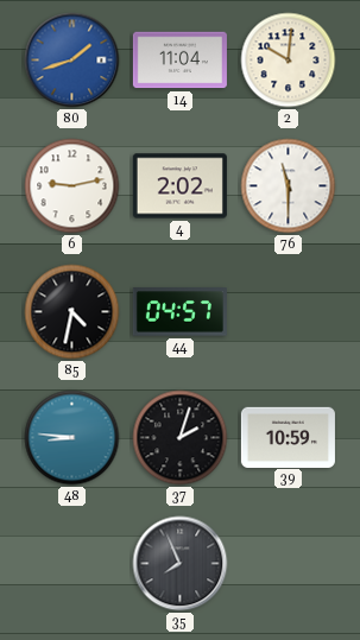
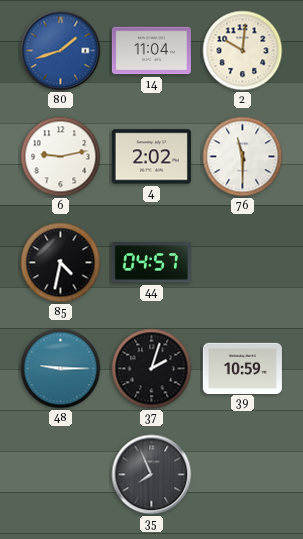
48: 8:46 -> 9:15 (61, 369)
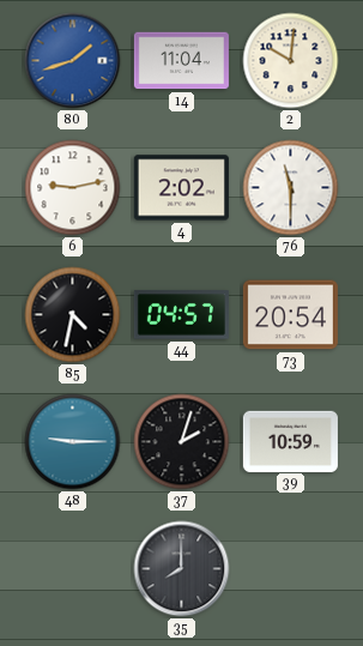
73: none -> 20:54 (290, 315)
35: 7:56 -> 8:00 (182, 569)
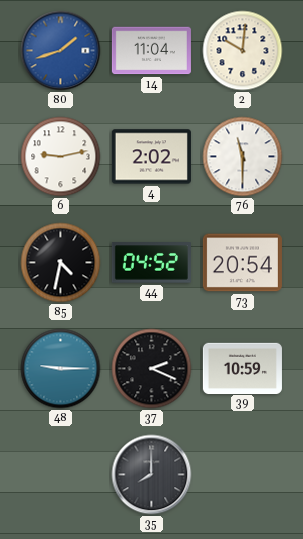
44: 04:57 -> 04:52 (151, 263)
37: 2:03 -> 2:19 (152, 369)
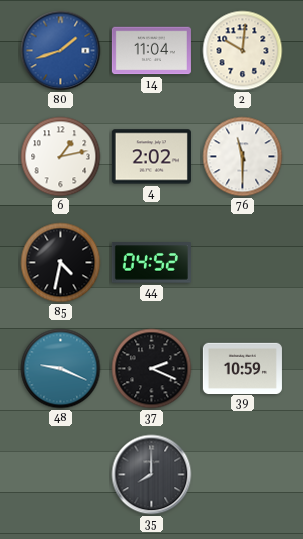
6: 9:13 -> 1:13 (61, 157)
73: 20:54 -> none (242, 263)
48: 9:15 -> 9:19 (61, 369)
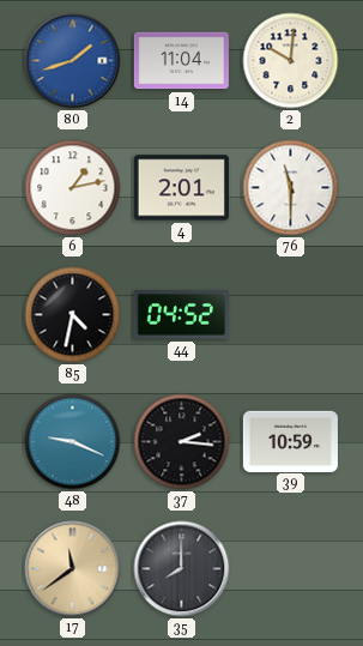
4: 2:02 -> 2:01 (181, 188)
37: 2:19 -> 2:16 (182, 442)
17: none -> 11:39 (73, 569)
